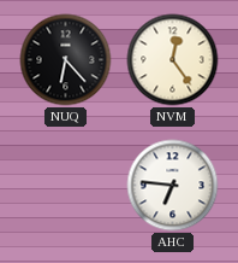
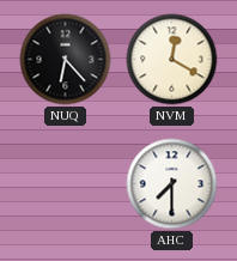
NVM: 12:24 -> 12:20 (172, 60)
AHC: 6:46 -> 7:30 (172, 184)
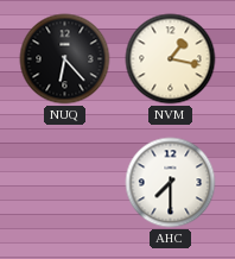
NVM: 12:20 -> 1:17 (171, 59)
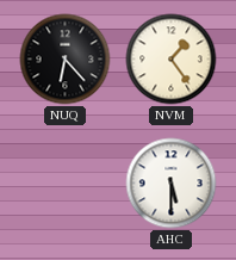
NVM: 1:17 -> 1:24 (172, 60)
AHC: 7:30 -> 5:30 (172, 184)
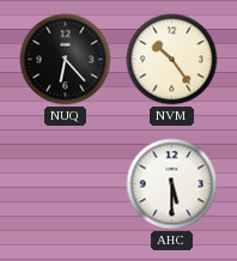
NVM: 1:24 -> 10:24 (172, 60)
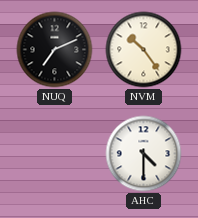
NUQ: 6:23 -> 7:11 (55, 50)
AHC: 5:30 -> 4:30 (144, 154)
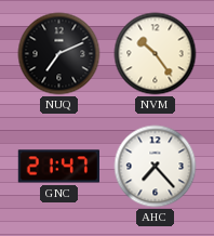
GNC: none -> 21:47 (58, 167)
AHC: 4:30 -> 7:23 (156, 167)
